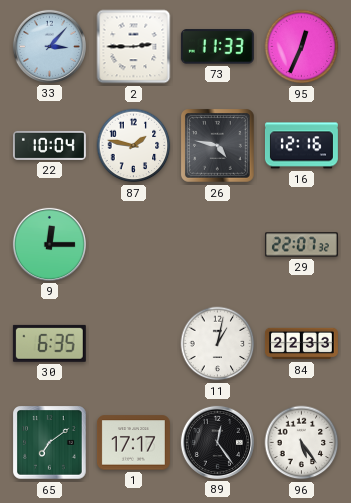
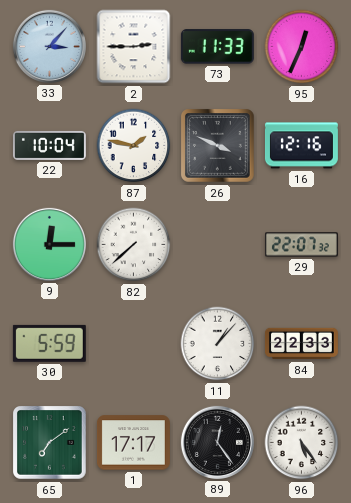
26: 4:47 -> 3:49 (218, 146)
82: none -> 7:38 (134, 245)
30: 6:35 -> 5:59 (49, 343)
11: 1:02 -> 1:07 (218, 344)
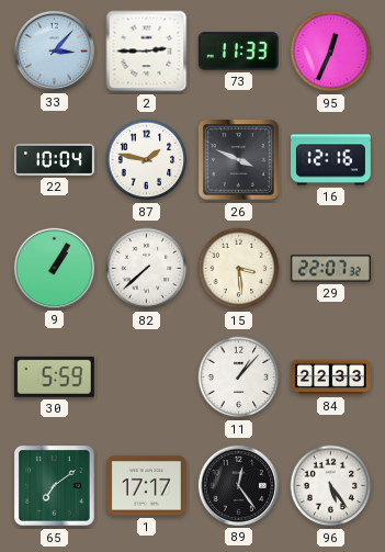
9: 12:15 -> 1:05 (54, 268)
15: none -> 3:29 (239, 269)
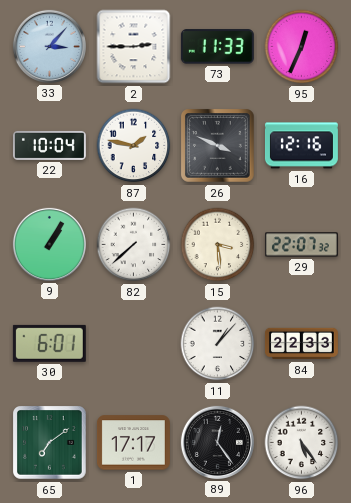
30: 5:59 -> 6:01 (49, 343)
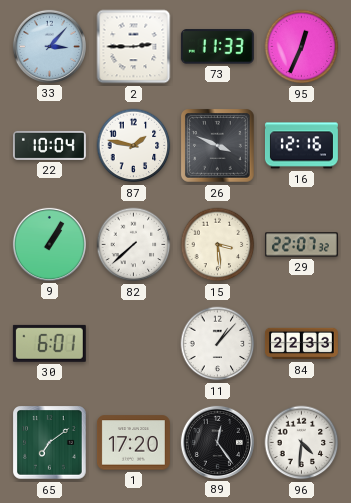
1: 17:17 -> 17:20 (133, 443)
96: 5:24 -> 4:31 (302, 443)
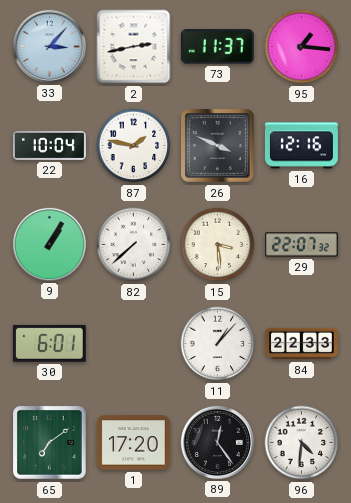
2: 2:45 -> 2:43 (134, 47)
73: 11:33 -> 11:37 (217, 47)
95: 12:34 -> 1:16 (302, 47)
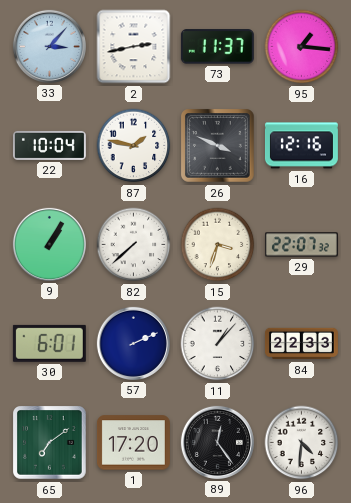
15: 3:29 -> 3:33 (218, 245)
57: none -> 2:11 (133, 343)
